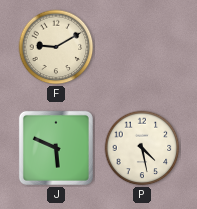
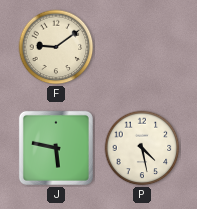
F: 9:10 -> 9:09 (56, 47)
J: 5:49 -> 5:47 (56, 148)
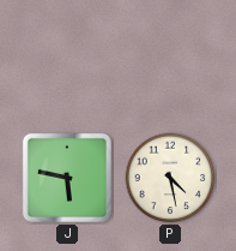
F: 9:09 -> none (56, 47)
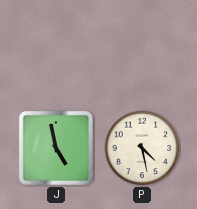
J: 5:47 -> 4:58 (56, 148)
